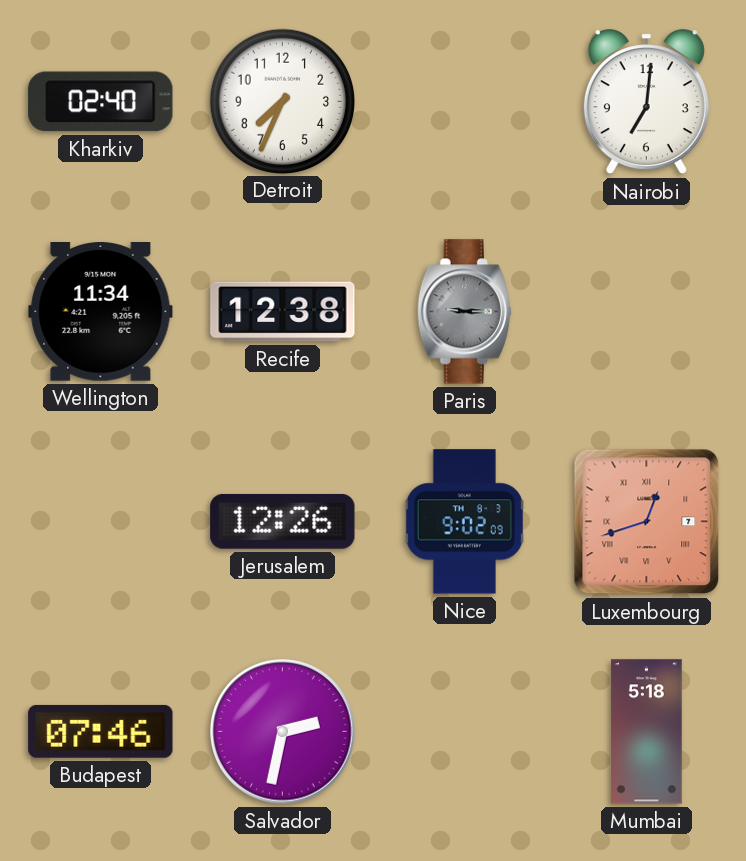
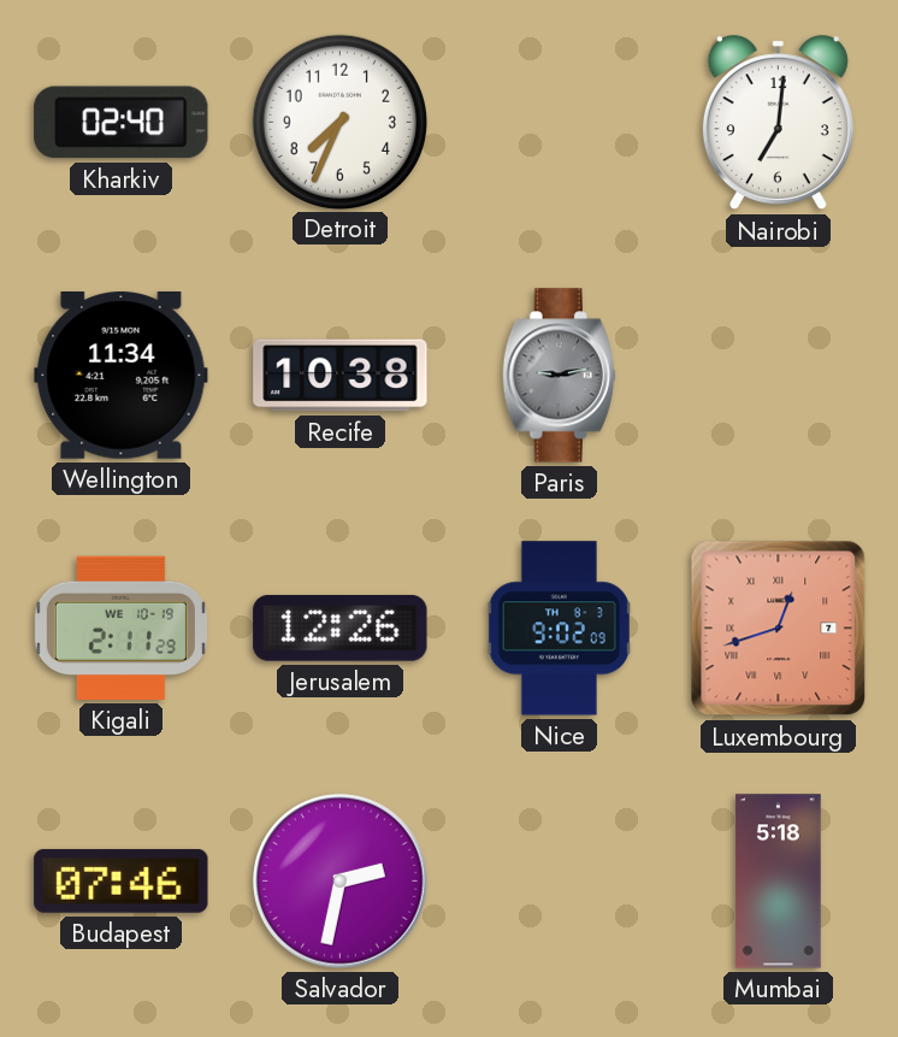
Recife: 12:38 -> 10:38 (341, 376)
Paris: 9:15 -> 9:13 (559, 376)
Kigali: none -> 2:11 (120, 627)
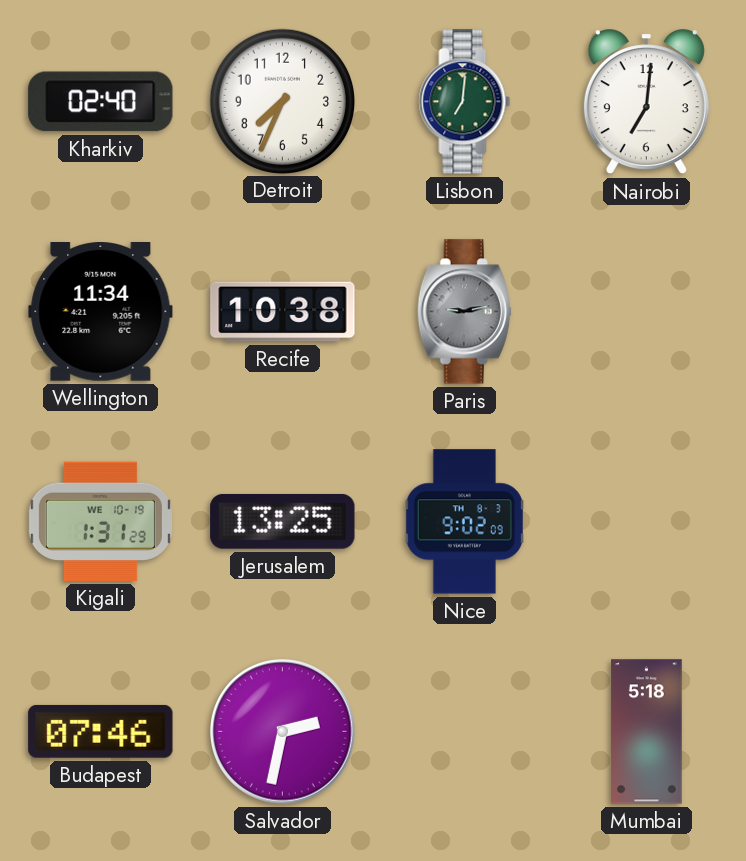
Lisbon: none -> 7:01 (465, 102)
Kigali: 2:11 -> 1:31 (100, 521)
Jerusalem: 12:26 -> 13:25 (283, 521)
Luxembourg: 12:42 -> none (779, 629)
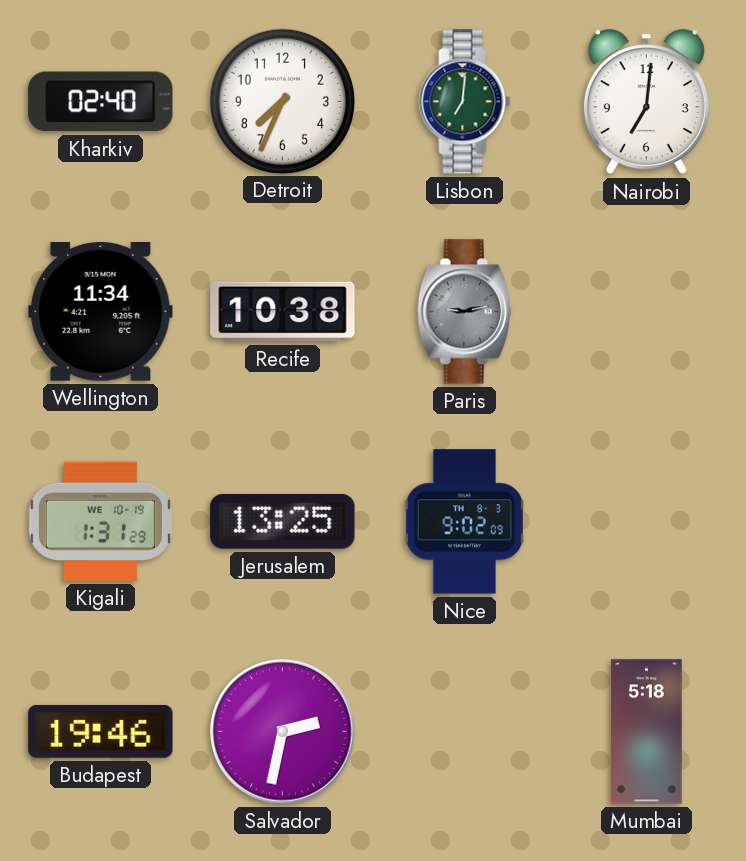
Budapest: 07:46 -> 19:46 (101, 731)
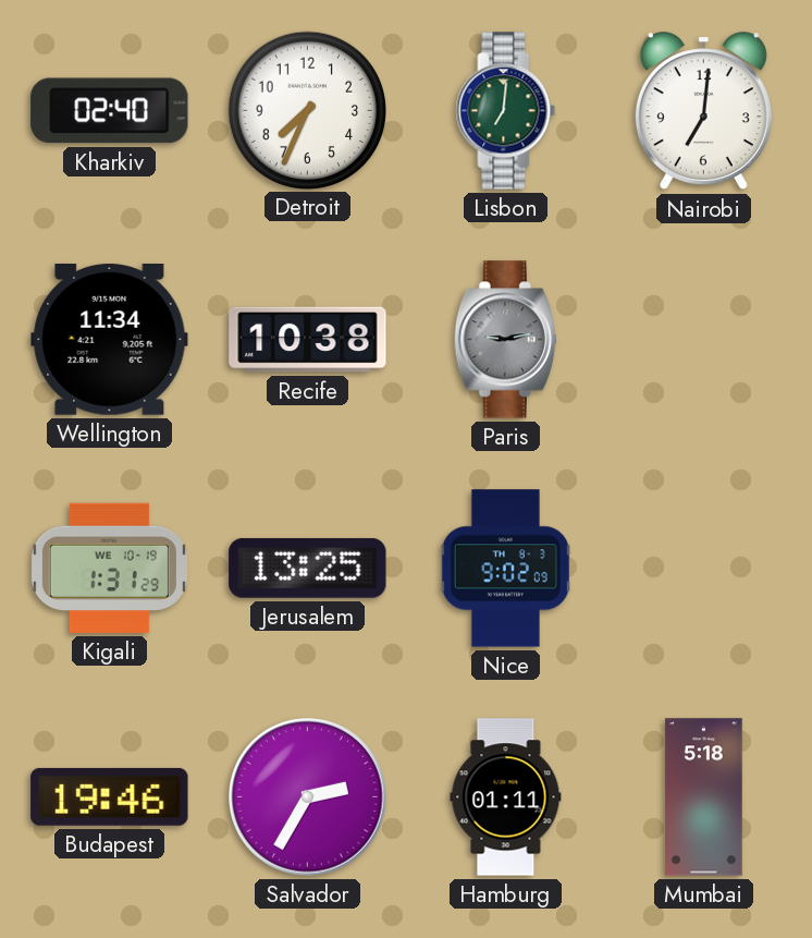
Salvador: 2:32 -> 2:35 (308, 797)
Hamburg: none -> 01:11 (506, 797)
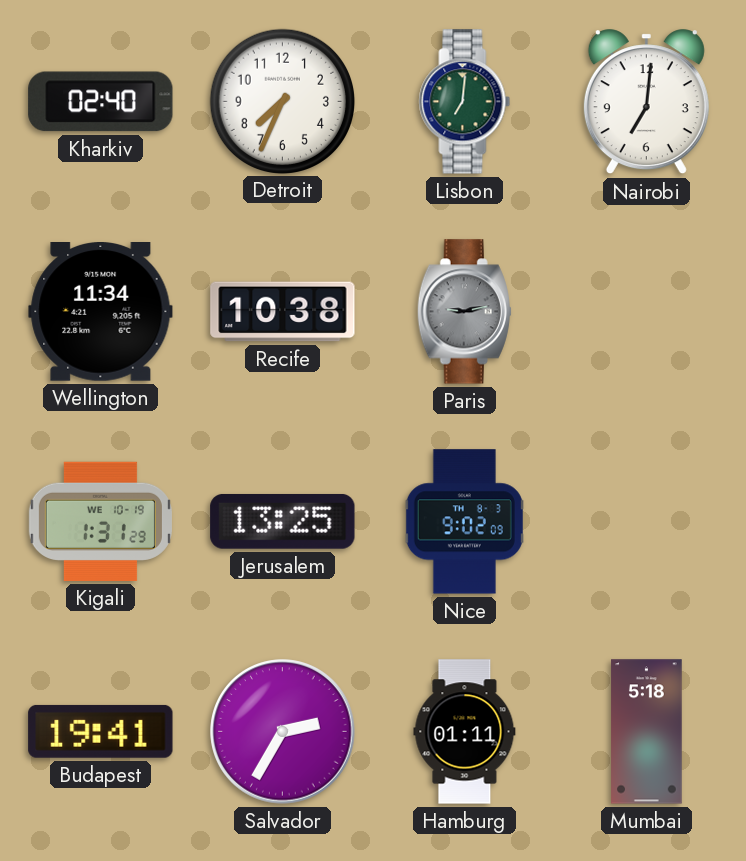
Budapest: 19:46 -> 19:41 (101, 731)
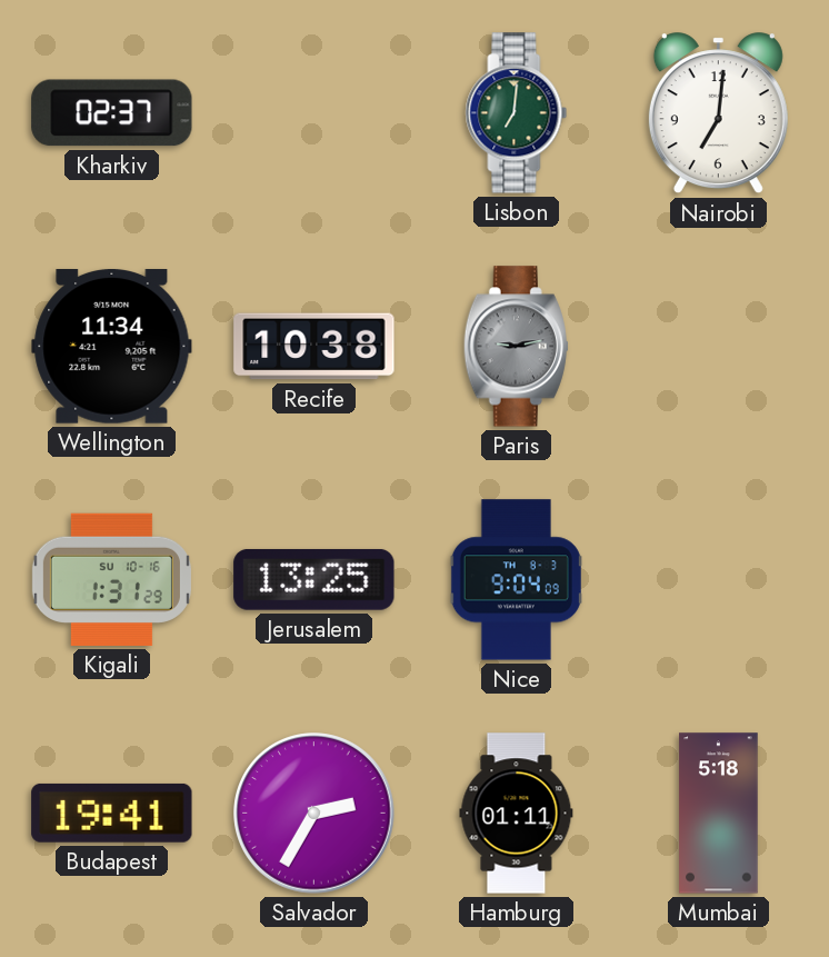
Kharkiv: 02:40 -> 02:37 (112, 113)
Detroit: 7:34 -> none (282, 101)
Kigali date: WE 10-19 -> SU 10-16 (111, 579)
Nice: 9:02 -> 9:04 (516, 580)
